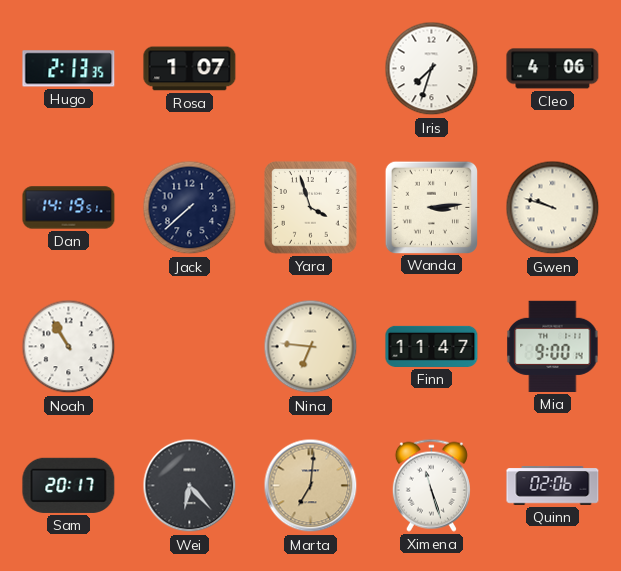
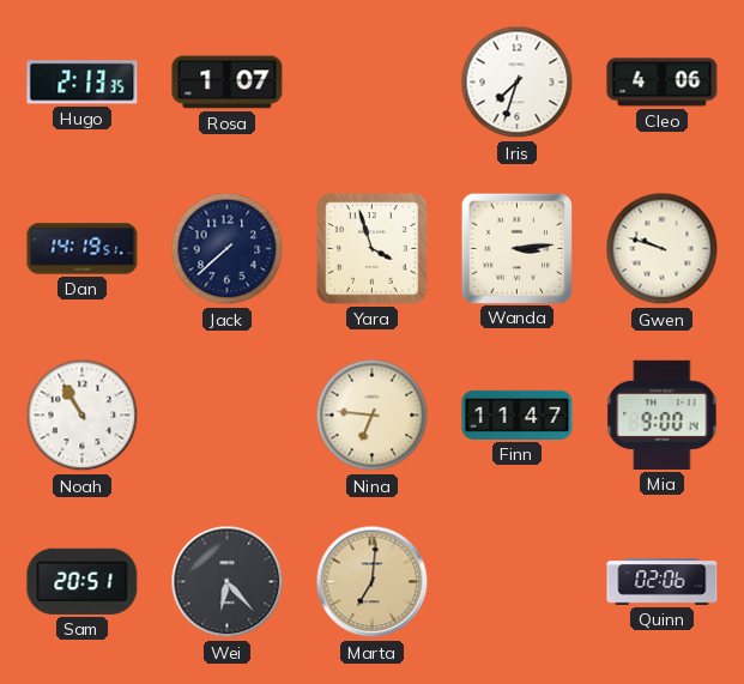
Sam: 20:17 -> 20:51 (83, 581)
Ximena: 11:27 -> none (431, 485)
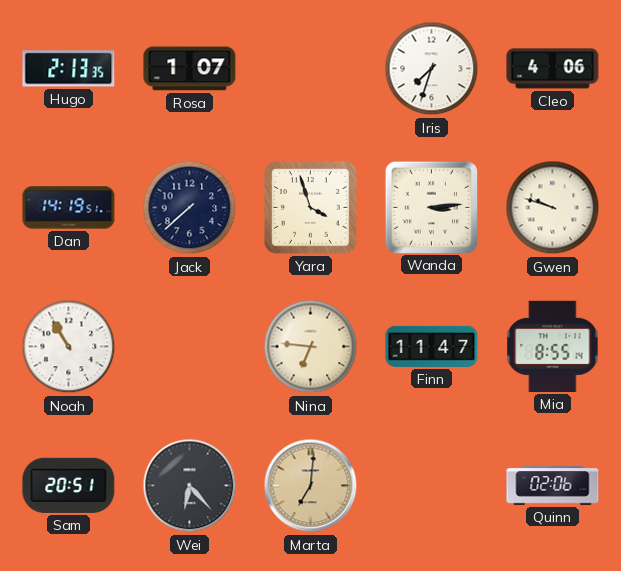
Mia: 9:00 -> 8:55 (553, 346)
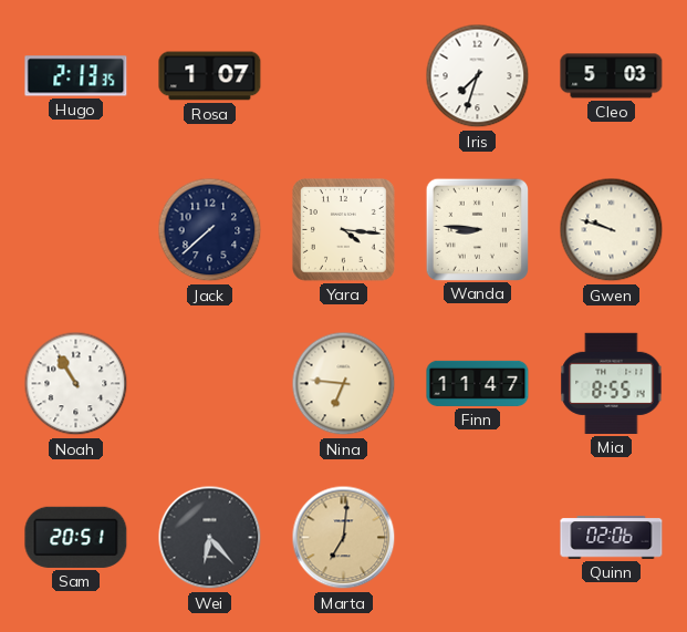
Cleo: 4:06 -> 5:03 (612, 76)
Dan: 14:19 -> none (69, 208)
Yara: 3:57 -> 4:16 (344, 230)
Wanda: 3:14 -> 8:46 (477, 229)
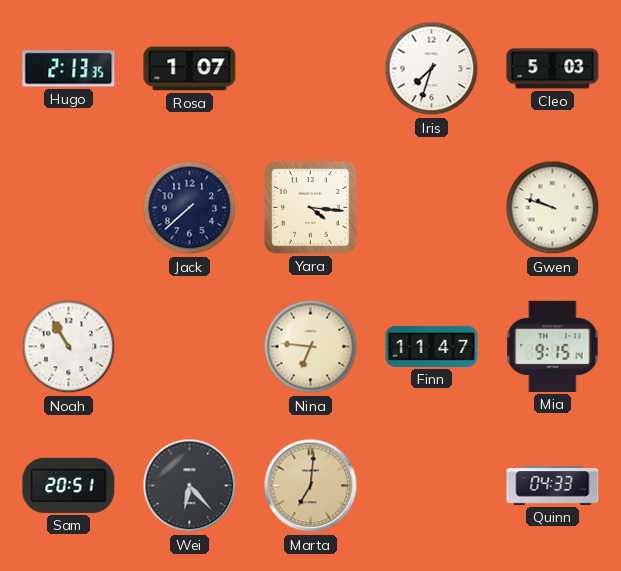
Wanda: 8:46 -> none (477, 229)
Mia: 8:55 -> 9:15 (553, 346)
Quinn: 02:06 -> 04:33 (553, 486)
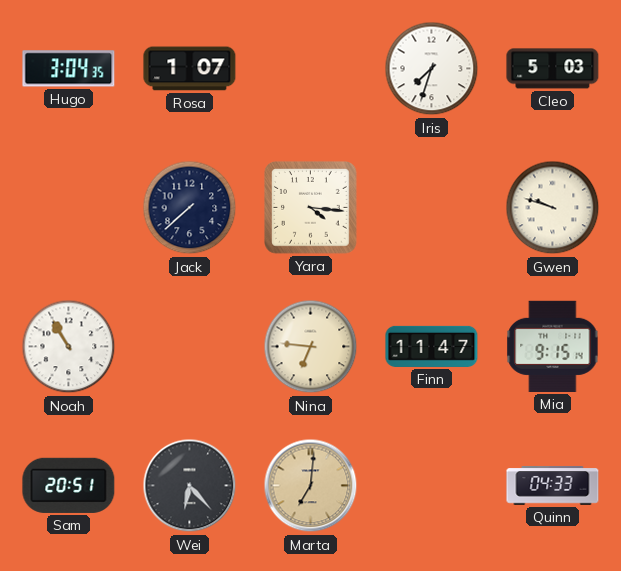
Hugo: 2:13 -> 3:04 (69, 69)
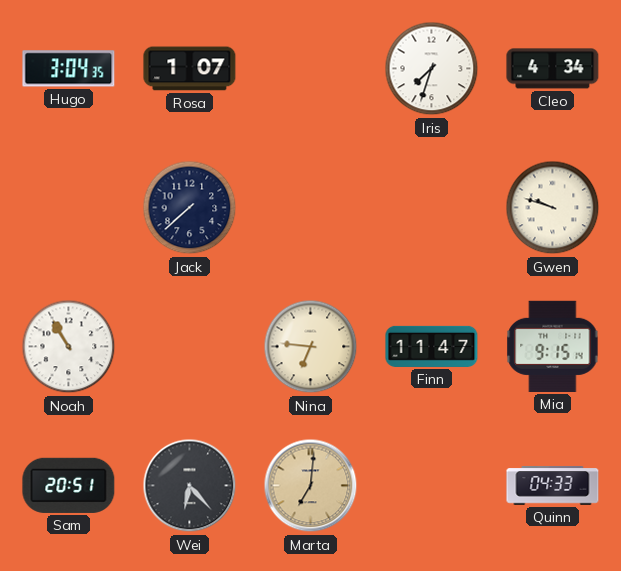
Cleo: 5:03 -> 4:34 (553, 69)
Yara: 4:16 -> none (311, 208)
